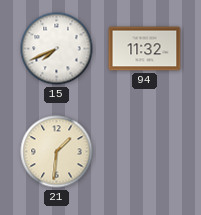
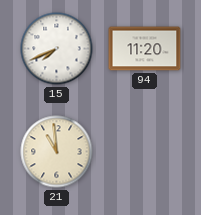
94: 11:32 -> 11:20 (145, 49)
21: 1:31 -> 10:59 (57, 152)
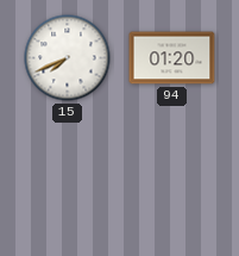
94: 11:20 -> 01:20 (172, 58)
21: 10:59 -> none (57, 152)
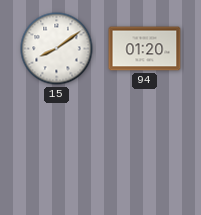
15: 7:41 -> 8:09 (57, 49)
